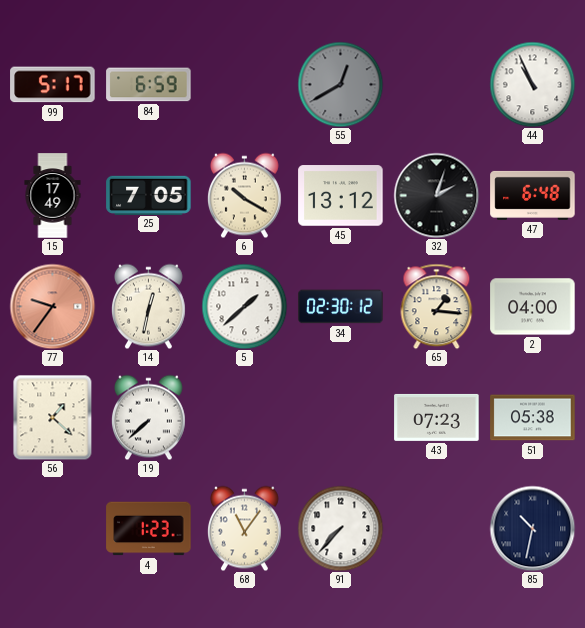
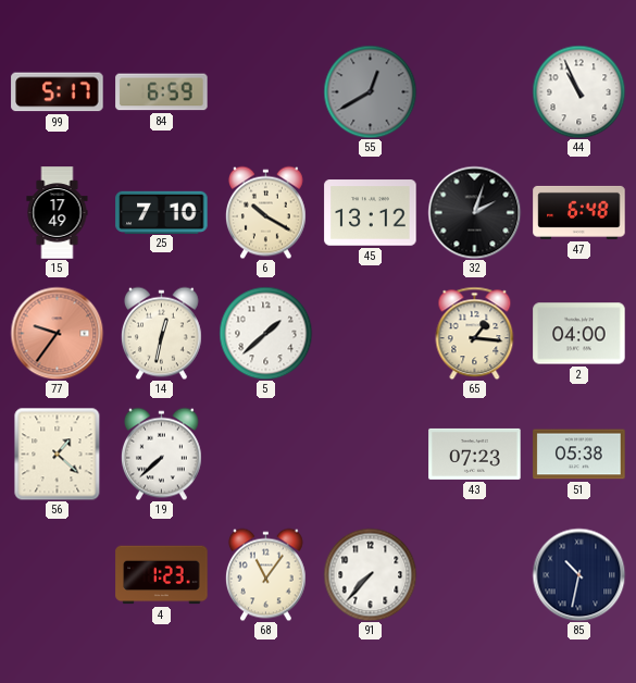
25: 7:05 -> 7:10 (162, 212)
34: 02:30 -> none (341, 307)
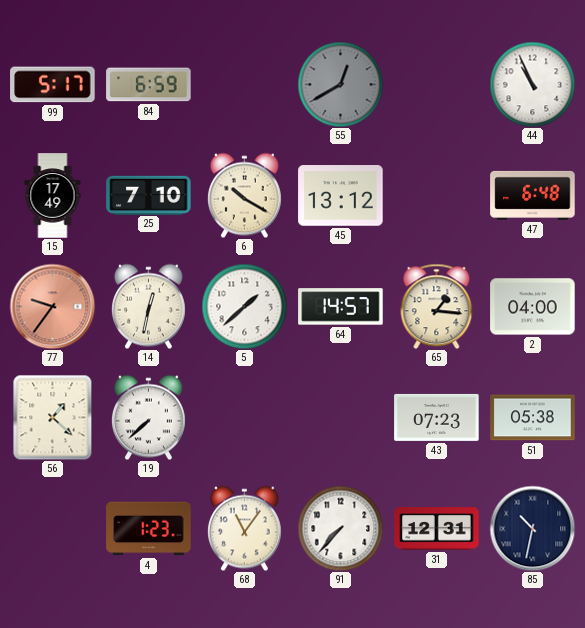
32: 2:03 -> none (474, 212)
64: none -> 14:57 (341, 307)
31: none -> 12:31 (437, 529)
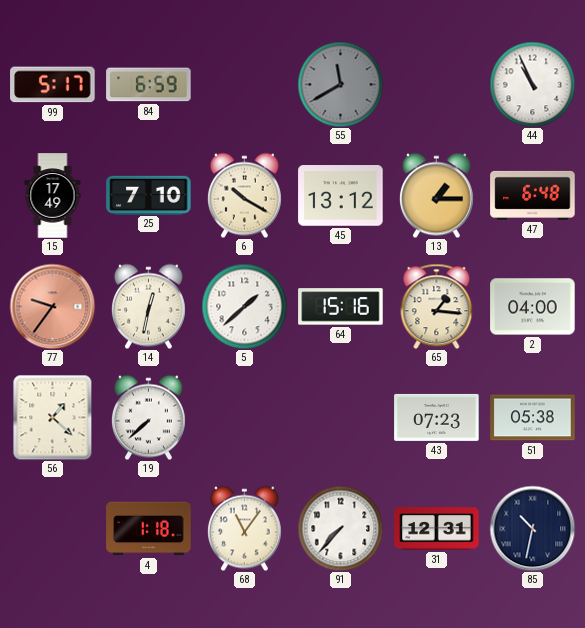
55: 12:40 -> 11:40 (340, 84)
13: none -> 1:15 (436, 195)
64: 14:57 -> 15:16 (341, 307)
4: 1:23 -> 1:18 (149, 529)
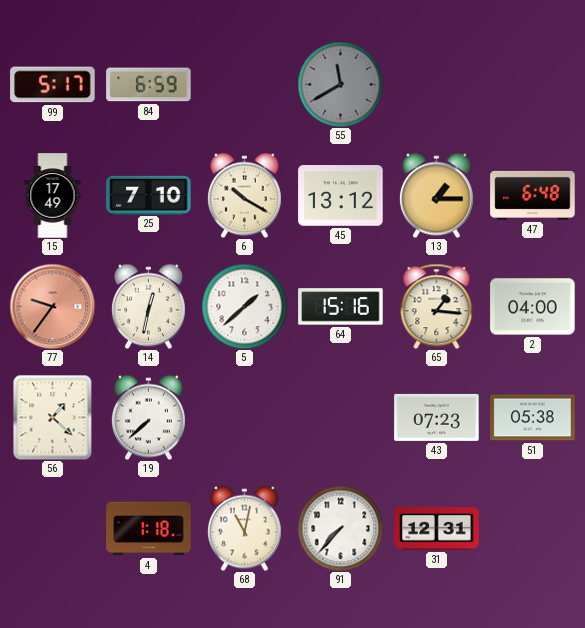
44: 10:56 -> none (532, 84)
68: 11:06 -> 11:02 (244, 528)
85: 10:32 -> none (532, 528)
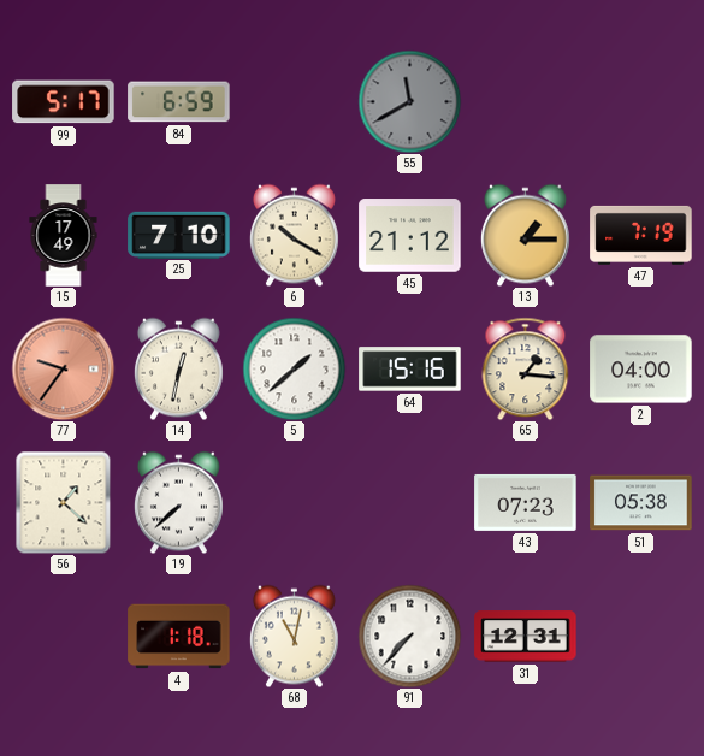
45: 13:12 -> 21:12 (410, 236)
47: 6:48 -> 7:19 (641, 235)
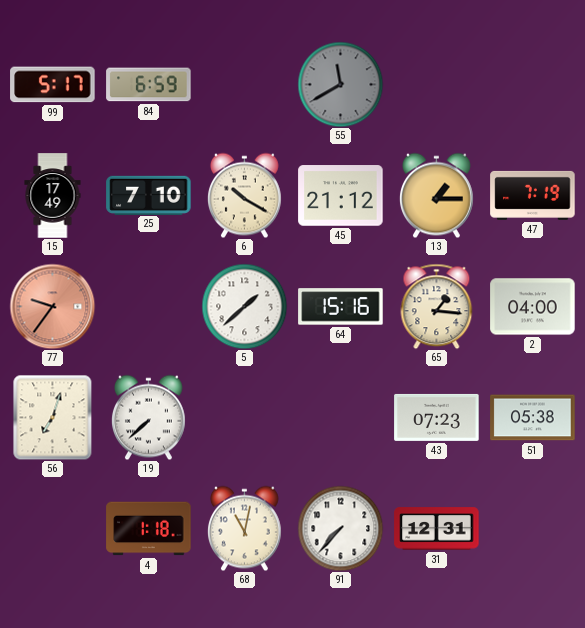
14: 12:32 -> none (178, 368)
56: 1:22 -> 7:03 (53, 417)
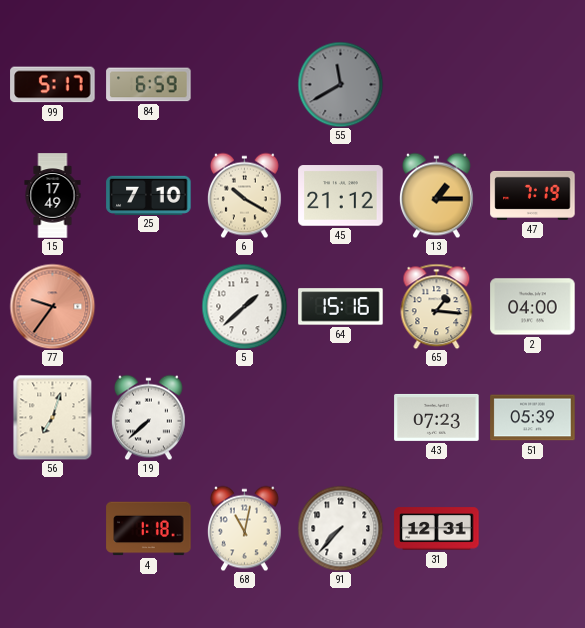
51: 05:38 -> 05:39 (533, 418)
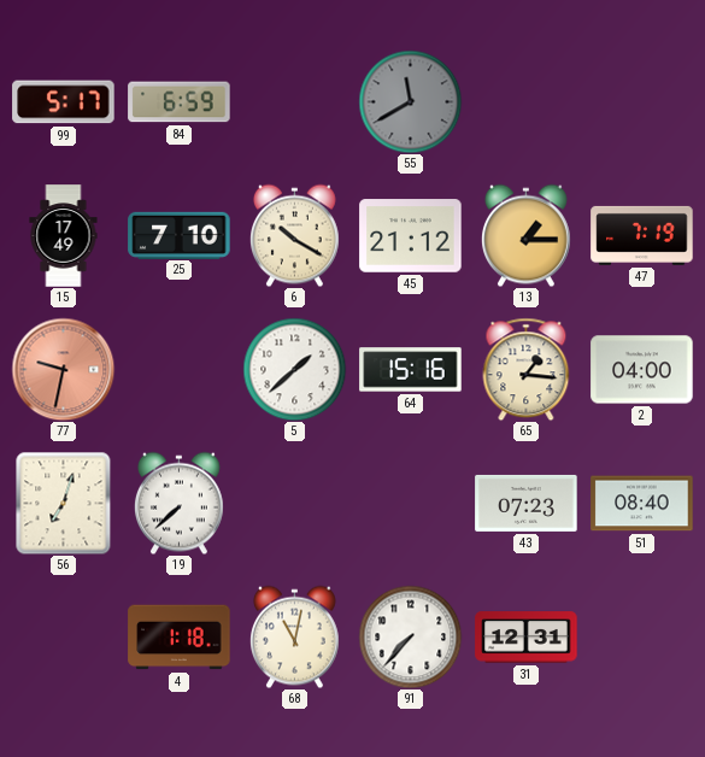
77: 9:36 -> 9:32 (63, 369)
51: 05:39 -> 08:40 (642, 504)
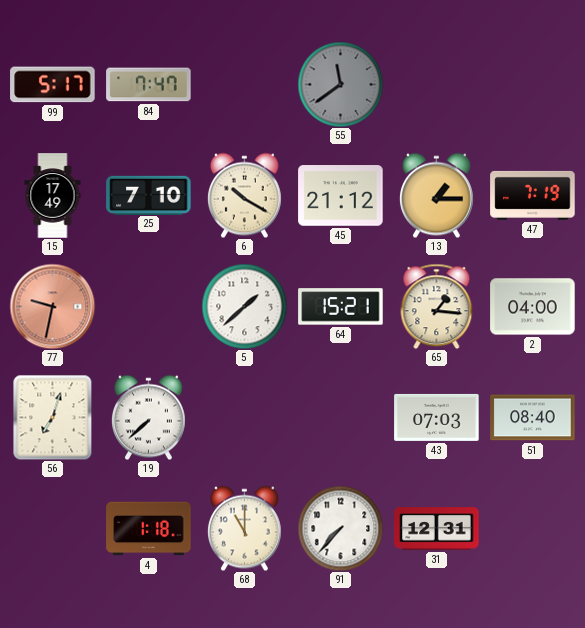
84: 6:59 -> 7:47 (149, 85)
55: 11:40 -> 11:39 (340, 84)
64: 15:16 -> 15:21 (341, 307)
43: 07:23 -> 07:03 (437, 417)
68: 11:02 -> 11:00 (244, 528)
